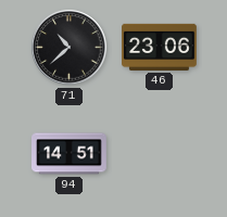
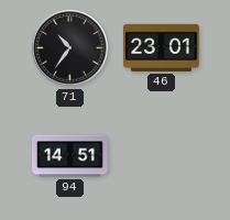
71: 10:38 -> 10:36 (70, 48)
46: 23:06 -> 23:01 (162, 47)
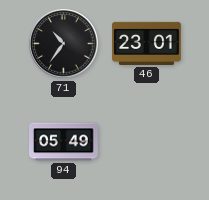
94: 14:51 -> 05:49 (64, 142)
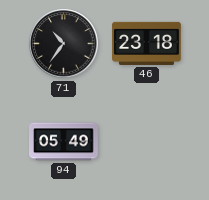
46: 23:01 -> 23:18 (147, 43)
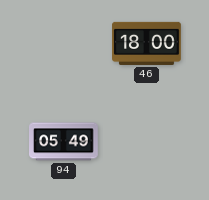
71: 10:36 -> none (64, 44)
46: 23:18 -> 18:00 (147, 43)
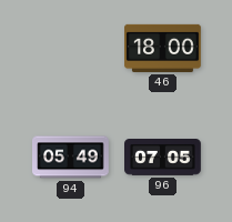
96: none -> 07:05 (163, 158)
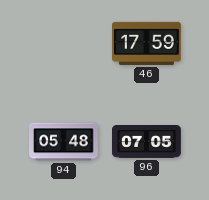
46: 18:00 -> 17:59 (147, 43)
94: 05:49 -> 05:48 (64, 142)
